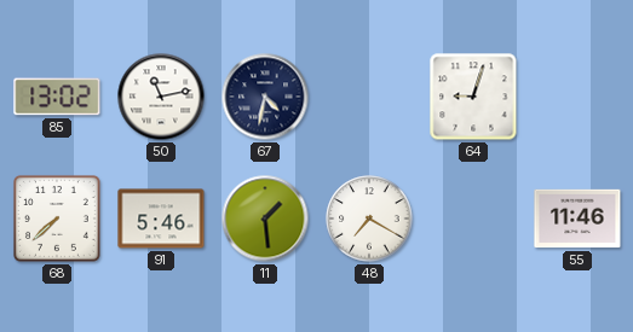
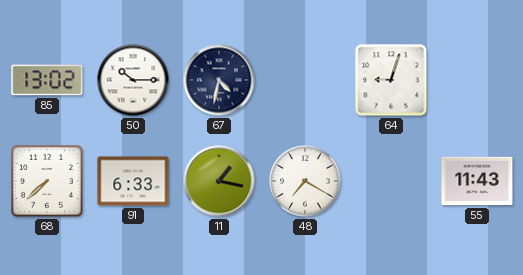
50: 11:13 -> 10:15 (133, 80)
91: 5:46 -> 6:33 (133, 181)
11: 1:29 -> 1:17 (219, 181)
55: 11:46 -> 11:43 (477, 181)
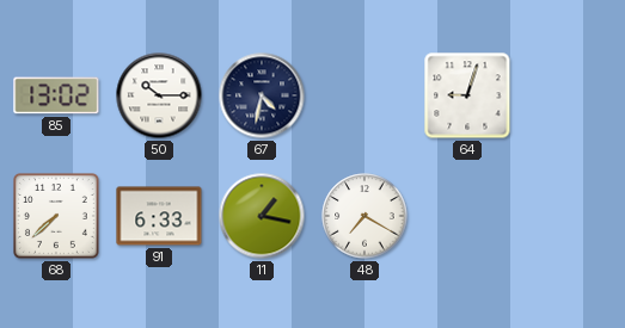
55: 11:43 -> none (477, 181)
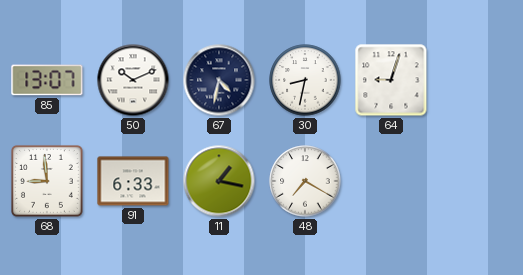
85: 13:02 -> 13:07 (47, 80)
50: 10:15 -> 10:11 (133, 80)
30: none -> 8:32 (305, 80)
68: 7:38 -> 8:59 (47, 181)
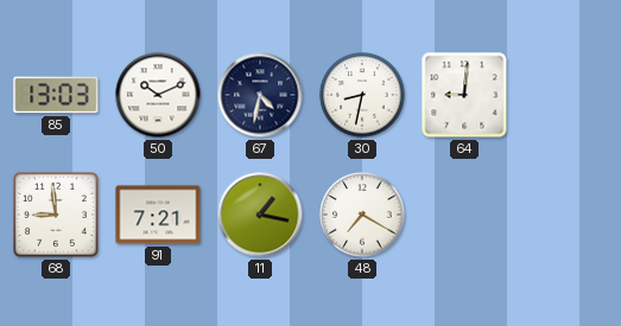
85: 13:07 -> 13:03 (56, 95)
64: 9:03 -> 9:01 (464, 95)
91: 6:33 -> 7:21 (158, 215)
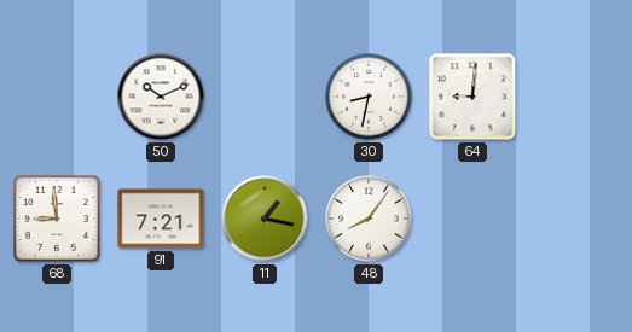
85: 13:03 -> none (56, 95)
67: 4:32 -> none (260, 95)
48: 7:20 -> 8:06 (369, 219)
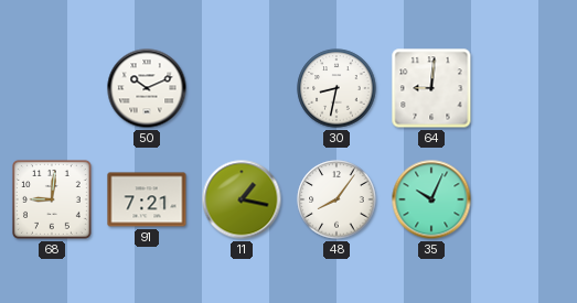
68: 8:59 -> 9:01 (52, 199)
35: none -> 10:04 (431, 199)
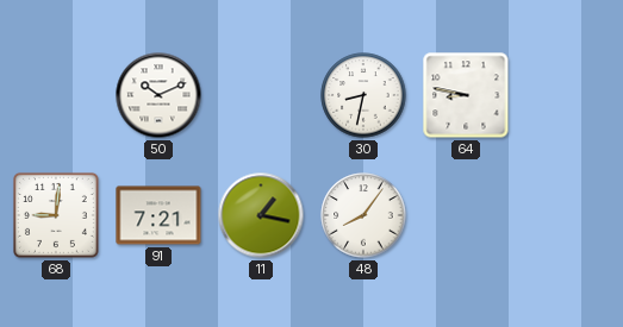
64: 9:01 -> 8:47 (466, 95)
35: 10:04 -> none (431, 199)
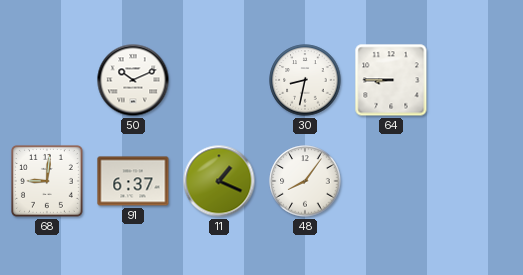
64: 8:47 -> 8:45 (391, 80)
91: 7:21 -> 6:37 (133, 181)
11: 1:17 -> 1:19 (219, 181)
